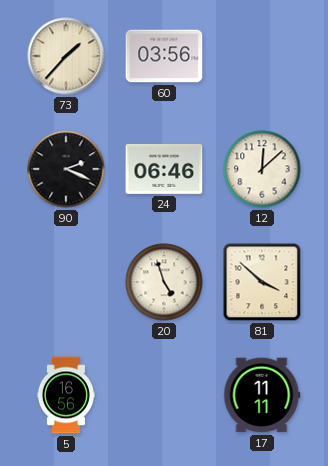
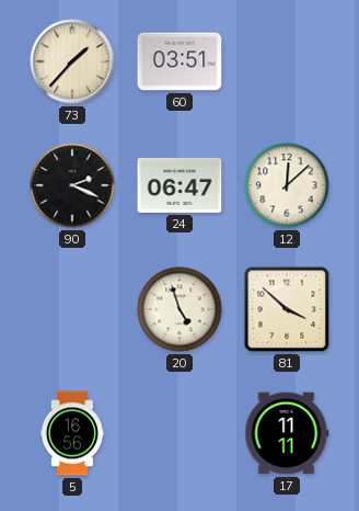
60: 03:56 -> 03:51 (179, 61)
24: 06:46 -> 06:47 (179, 185)
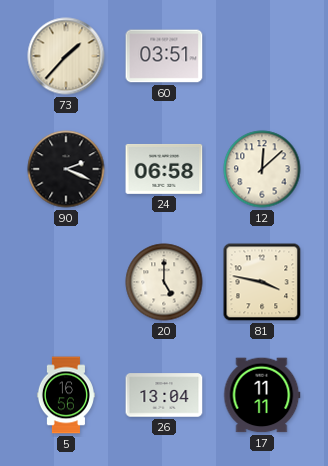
24: 06:47 -> 06:58 (164, 169)
20: 4:57 -> 5:00 (164, 282)
81: 3:52 -> 3:47 (262, 282)
26: none -> 13:04 (164, 395)
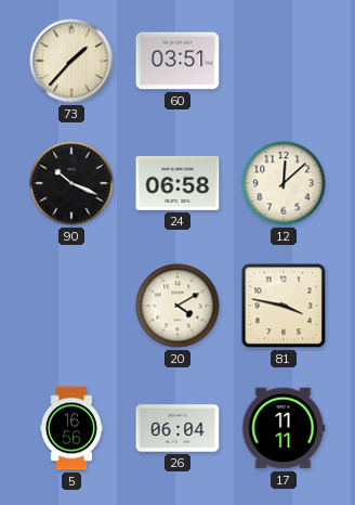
90: 2:19 -> 10:19 (71, 183)
20: 5:00 -> 4:10 (177, 306)
26: 13:04 -> 06:04 (177, 428)
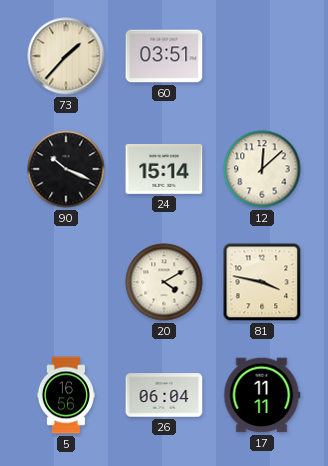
24: 06:58 -> 15:14 (164, 169)
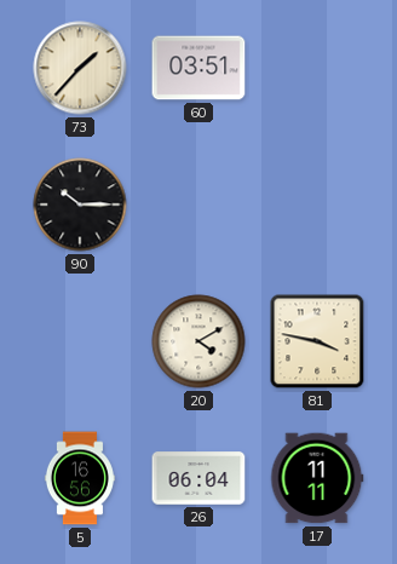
90: 10:19 -> 10:15 (80, 205)
24: 15:14 -> none (164, 169)
12: 12:08 -> none (262, 169)
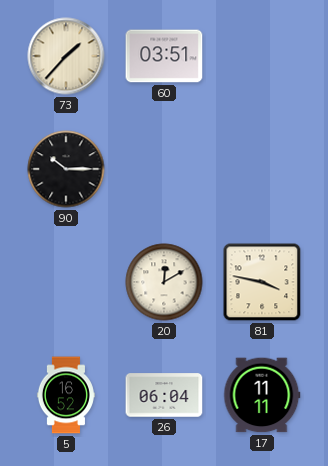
20: 4:10 -> 12:10 (164, 282)
5: 16:56 -> 16:52 (66, 395)
